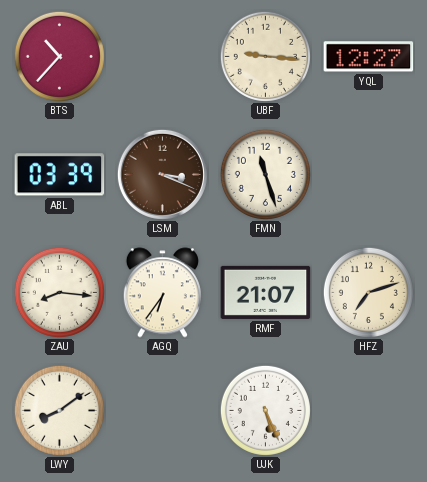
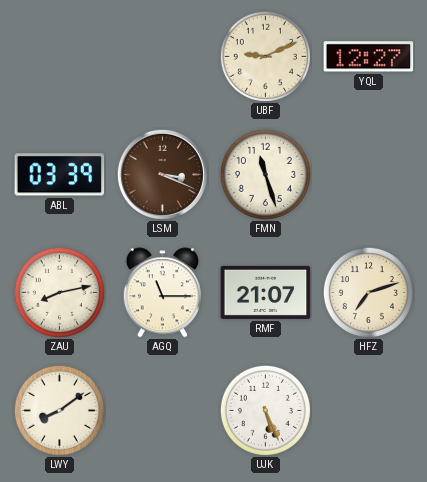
BTS: 10:37 -> none (59, 56)
UBF: 9:16 -> 9:11 (265, 56)
ZAU: 8:16 -> 8:13 (59, 292)
AGQ: 6:36 -> 11:15 (162, 293)
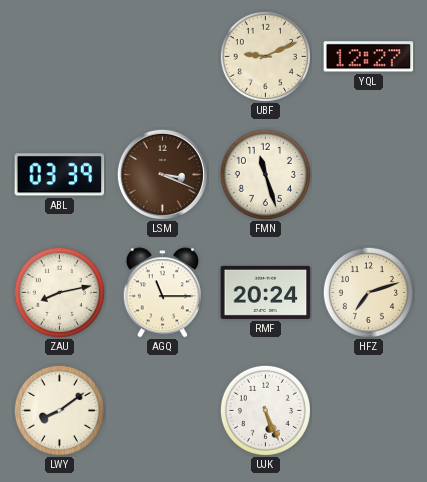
RMF: 21:07 -> 20:24 (266, 292)
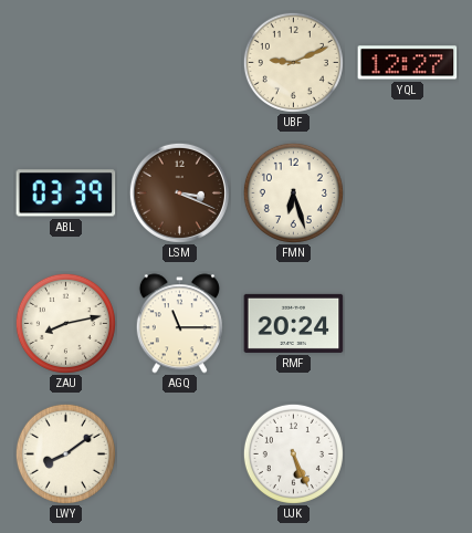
FMN: 11:27 -> 6:27 (293, 192)
HFZ: 7:12 -> none (368, 292)
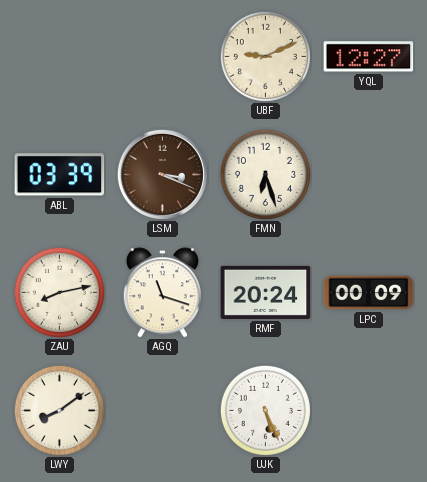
AGQ: 11:15 -> 11:18 (162, 293)
LPC: none -> 00:09 (369, 293)
